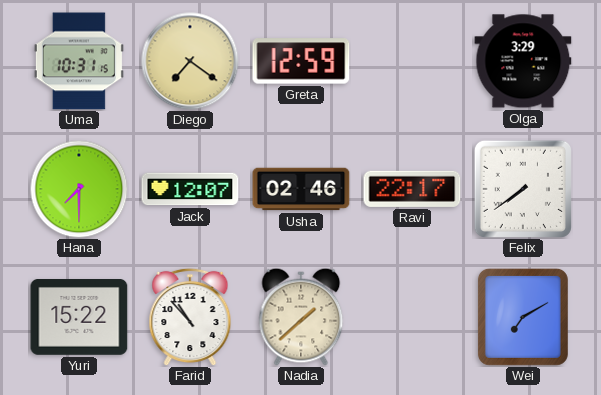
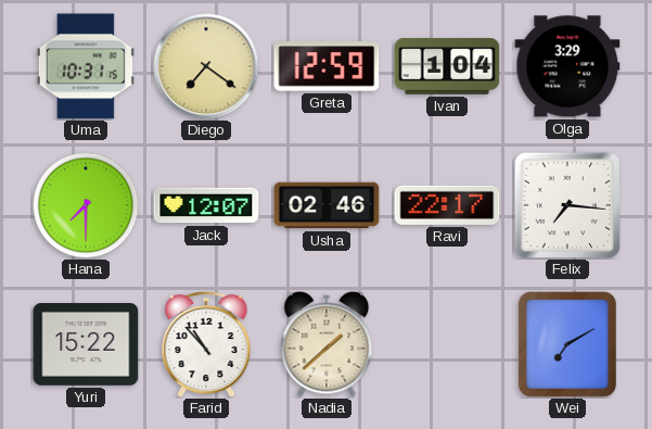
Ivan: none -> 1:04 (447, 66)
Felix: 7:39 -> 7:16 (567, 205)
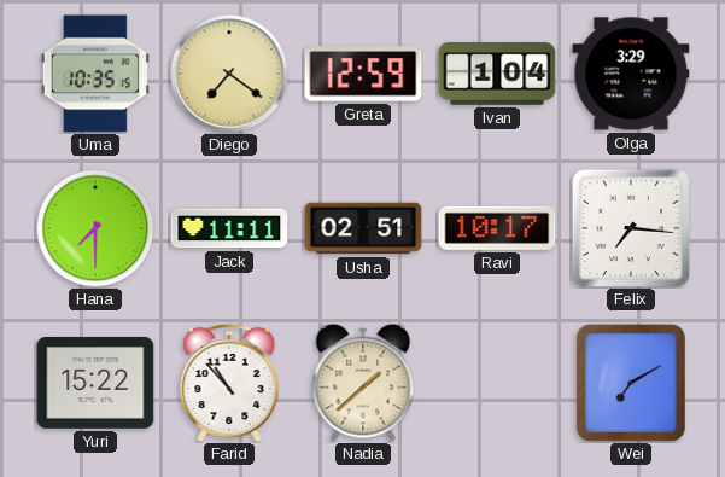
Uma: 10:31 -> 10:35 (95, 74)
Jack: 12:07 -> 11:11 (229, 228)
Usha: 02:46 -> 02:51 (363, 228)
Ravi: 22:17 -> 10:17 (497, 228)
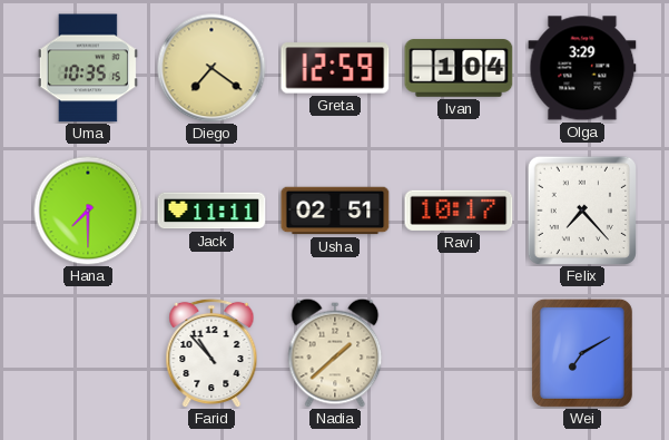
Felix: 7:16 -> 7:23 (582, 211)
Yuri: 15:22 -> none (95, 384)
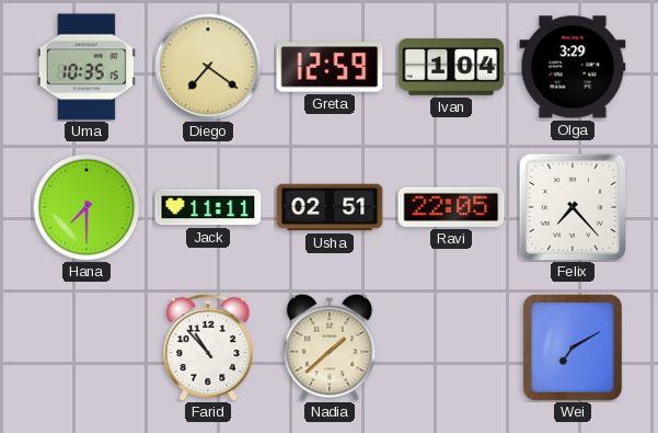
Ravi: 10:17 -> 22:05 (451, 207)
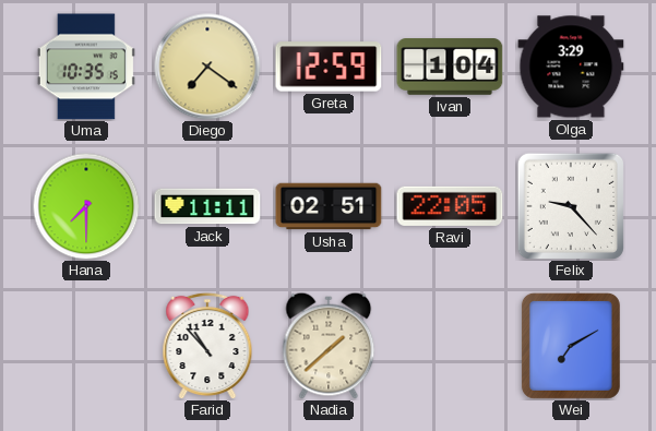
Felix: 7:23 -> 9:23 (571, 206)
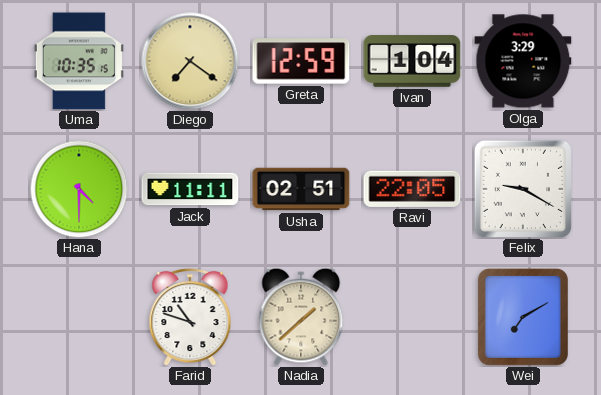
Hana: 7:30 -> 4:30 (79, 189)
Felix: 9:23 -> 9:20 (523, 189)
Farid: 10:53 -> 10:48 (190, 317)
